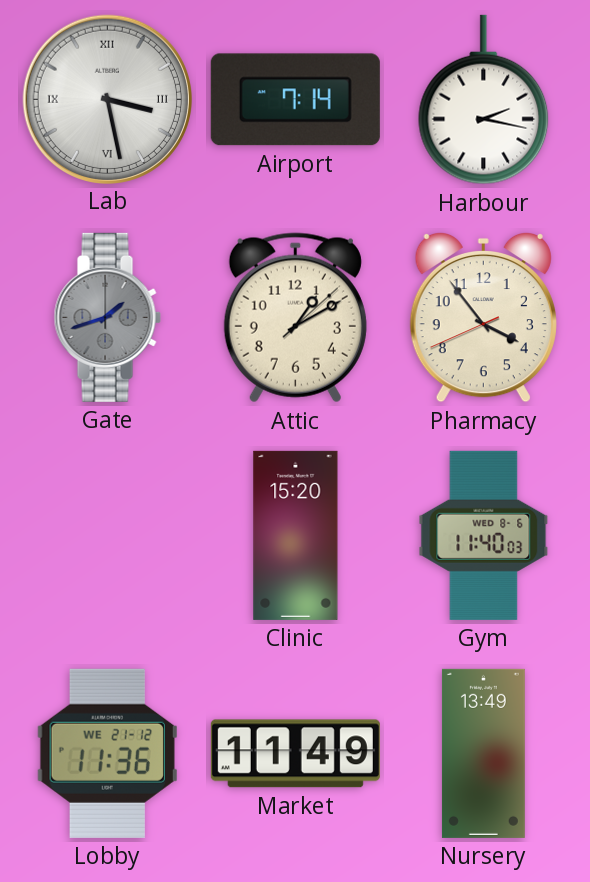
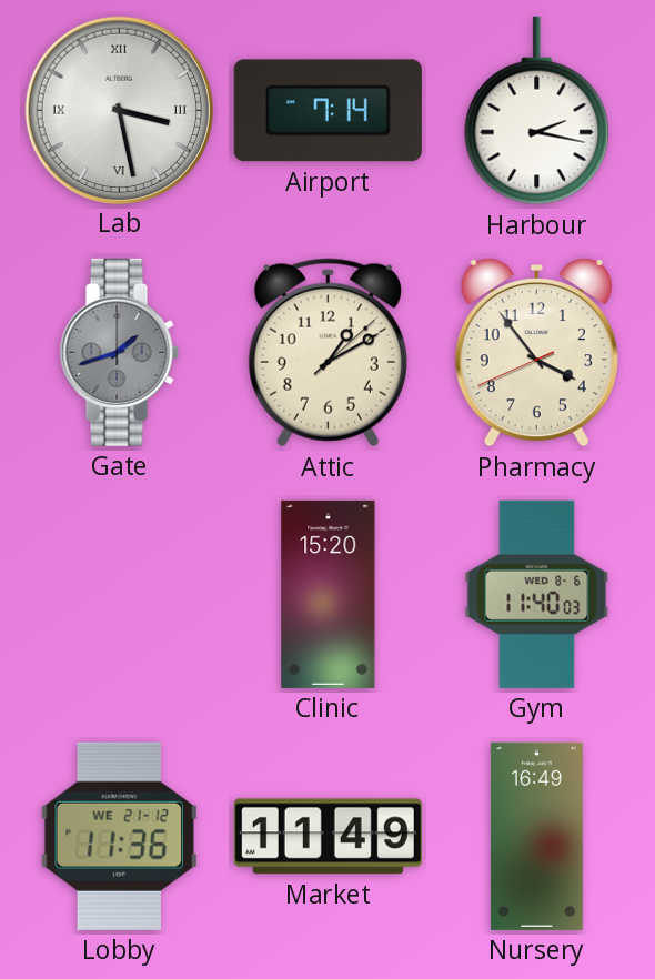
Nursery: 13:49 -> 16:49 (536, 836)
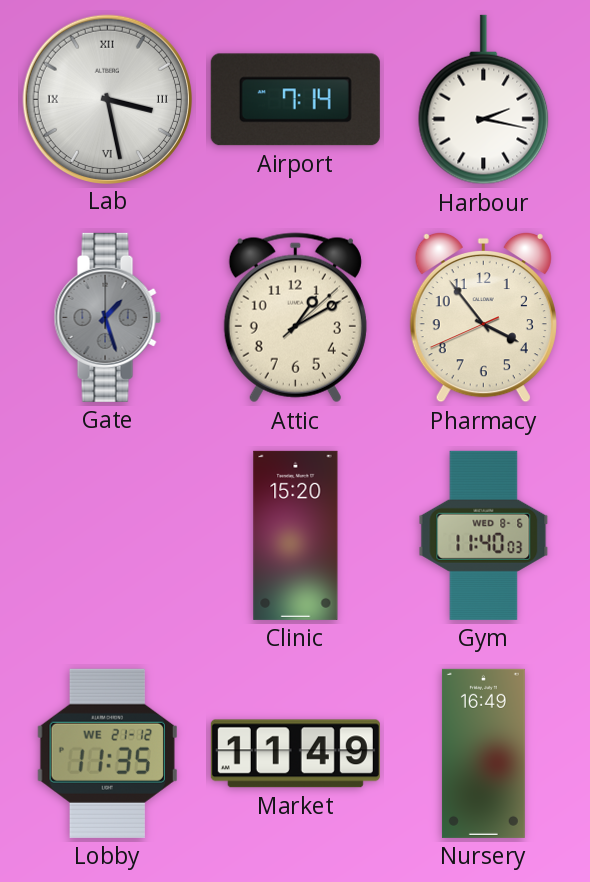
Gate: 1:42 -> 1:27 (107, 317)
Lobby: 11:36 -> 11:35 (107, 753)
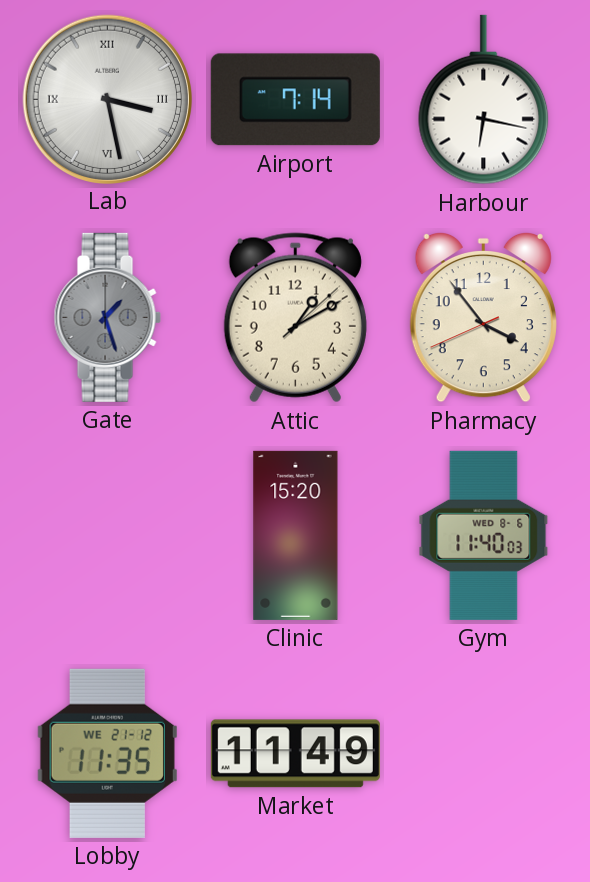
Harbour: 2:17 -> 6:17 (484, 100)
Nursery: 16:49 -> none (483, 753)
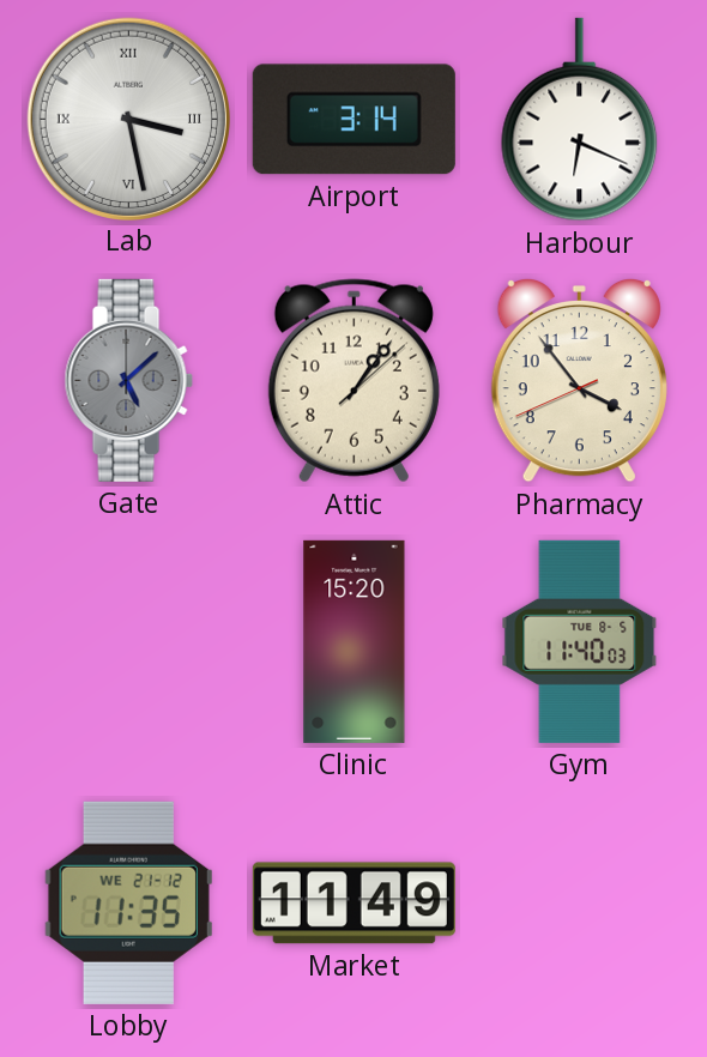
Airport: 7:14 -> 3:14 (353, 120)
Harbour: 6:17 -> 6:19 (580, 120)
Gate: 1:27 -> 5:08 (128, 380)
Attic: 1:10 -> 1:06 (353, 381)
Gym date: WED 8-6 -> TUE 8-5 (580, 641)
